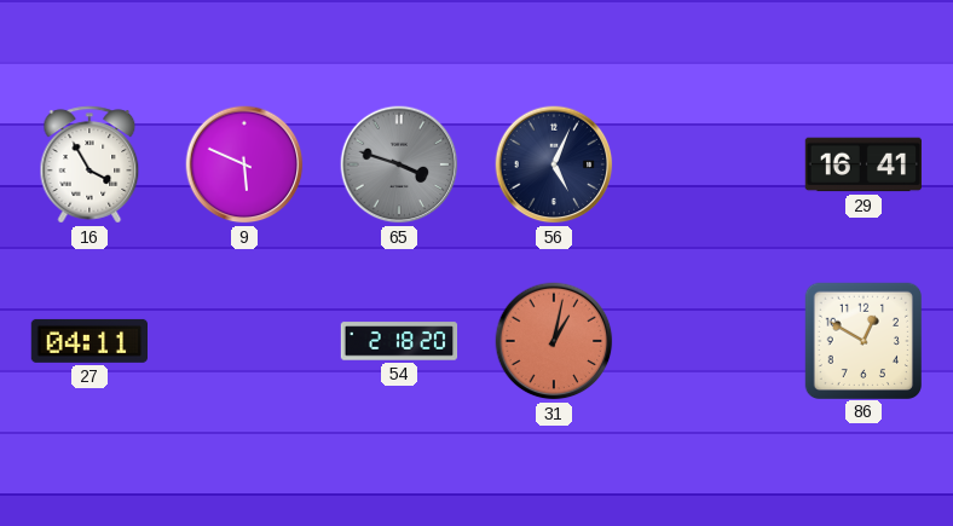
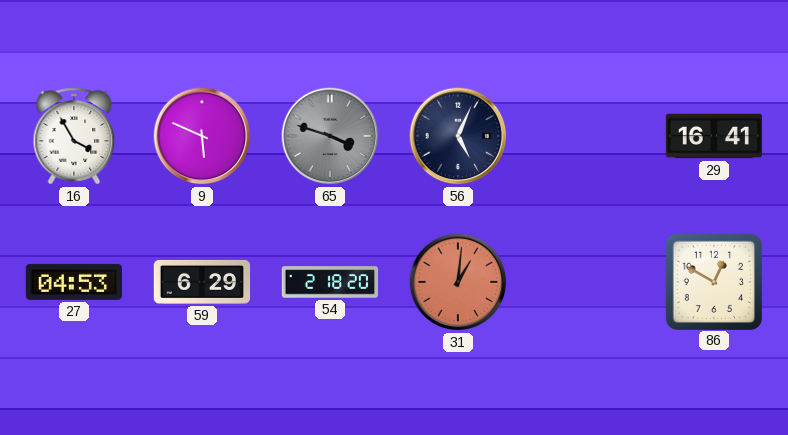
27: 04:11 -> 04:53 (73, 282)
59: none -> 6:29 (202, 282)
31: 1:02 -> 1:01 (458, 282)
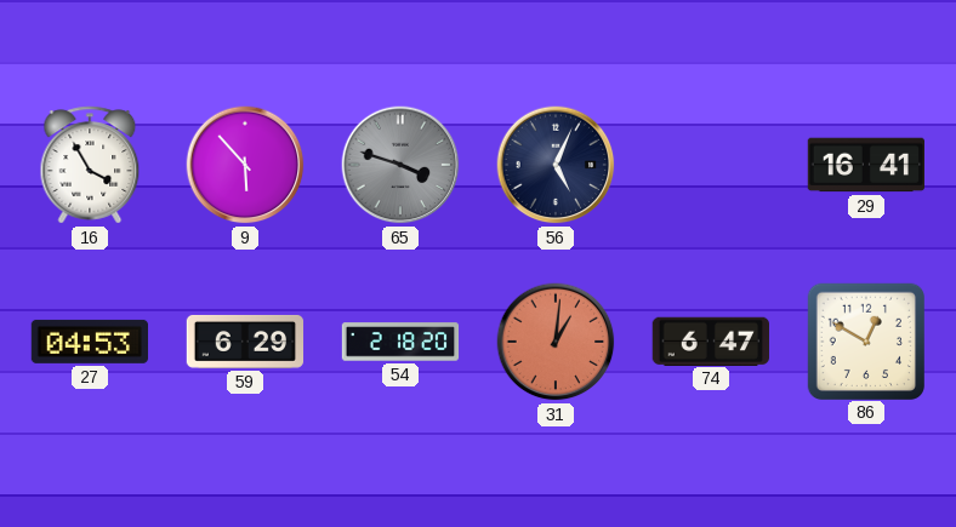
9: 5:49 -> 5:53 (245, 165)
74: none -> 6:47 (710, 340)
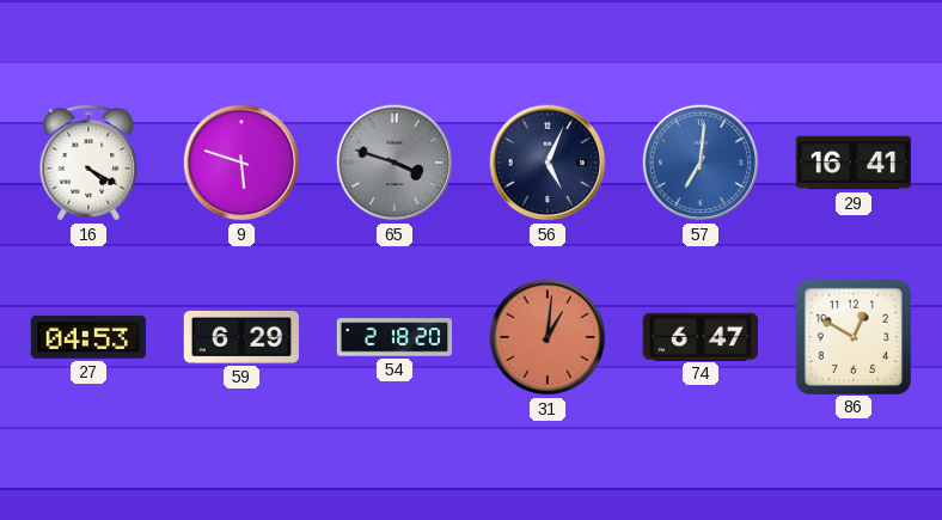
16: 3:55 -> 4:20 (88, 163)
9: 5:53 -> 5:48 (241, 163)
57: none -> 7:01 (701, 163)
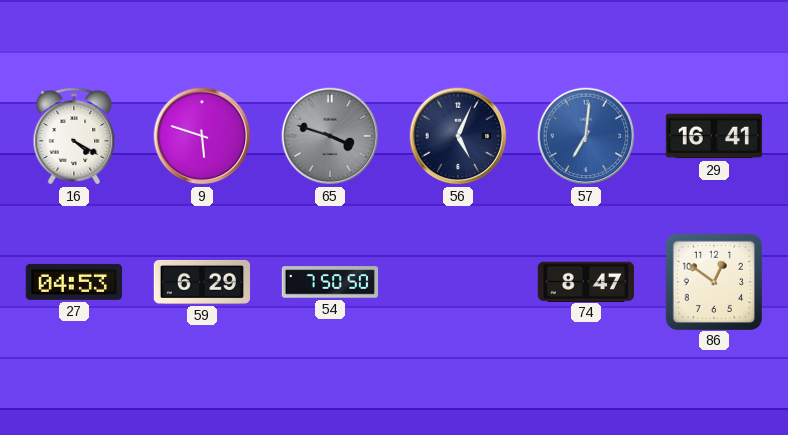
54: 2:18 -> 7:50 (330, 282)
31: 1:01 -> none (548, 337)
74: 6:47 -> 8:47 (585, 281)
86: 12:50 -> 12:51 (713, 281)
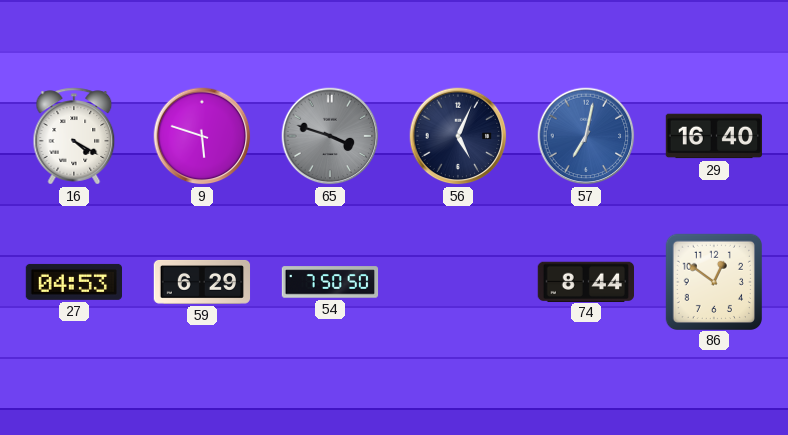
57: 7:01 -> 7:02 (586, 136)
29: 16:41 -> 16:40 (713, 136)
74: 8:47 -> 8:44 (585, 281)
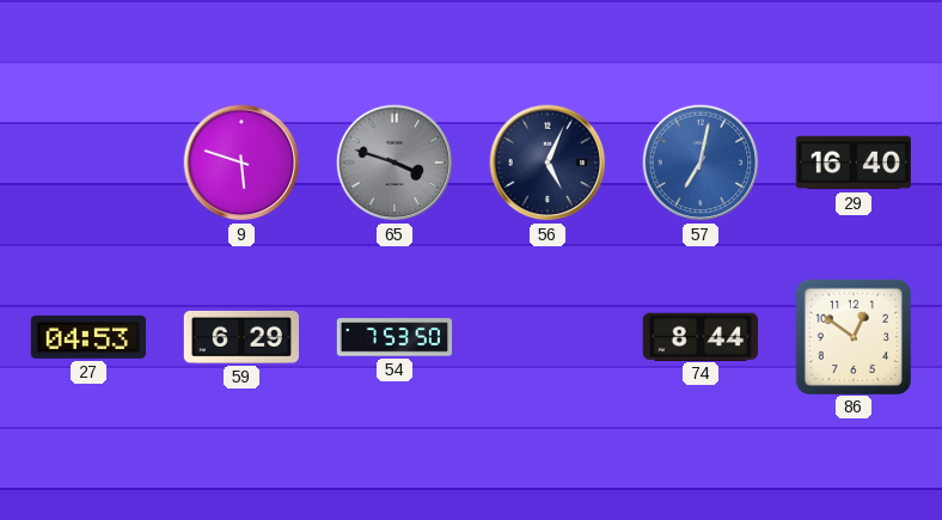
16: 4:20 -> none (74, 136)
54: 7:50 -> 7:53 (394, 337)
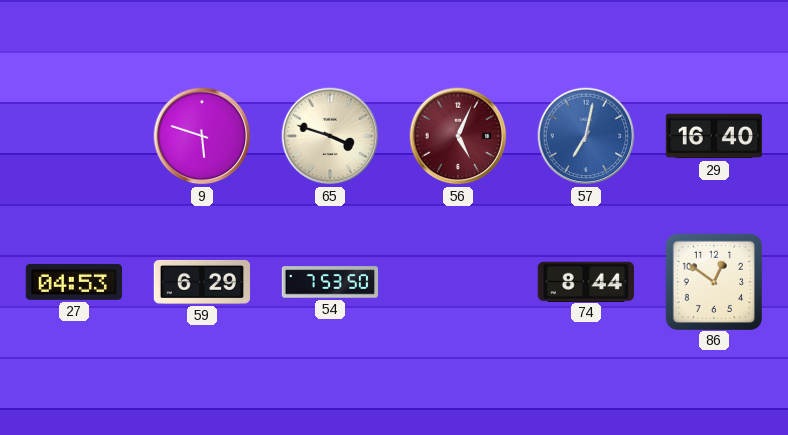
65 dial: grey -> cream (330, 136)
56 dial: navy -> burgundy (458, 136)
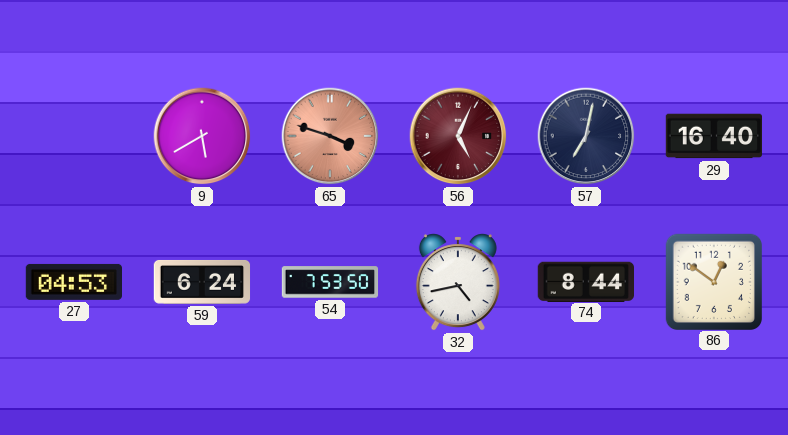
9: 5:48 -> 5:40 (202, 136)
65 dial: cream -> salmon (330, 136)
57 dial: blue -> navy (586, 136)
59: 6:29 -> 6:24 (202, 282)
32: none -> 4:43 (458, 282)
